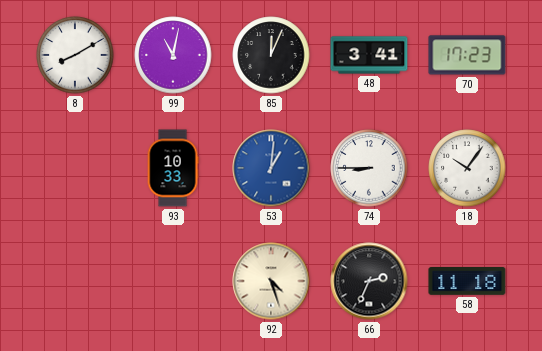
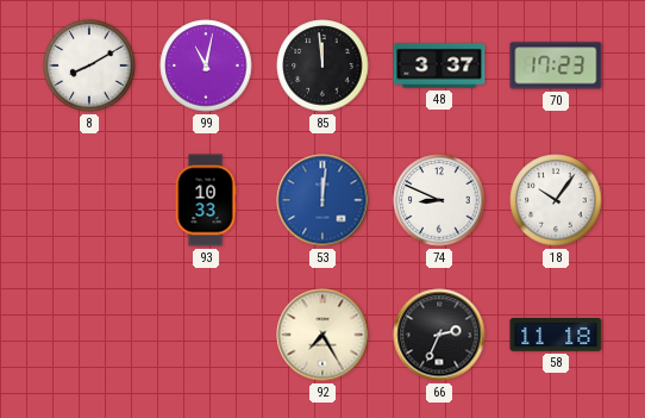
85: 12:04 -> 11:59 (322, 65)
48: 3:41 -> 3:37 (439, 65)
53: 1:01 -> 12:01 (322, 200)
74: 8:45 -> 8:49 (439, 200)
92: 4:27 -> 7:25 (322, 335)
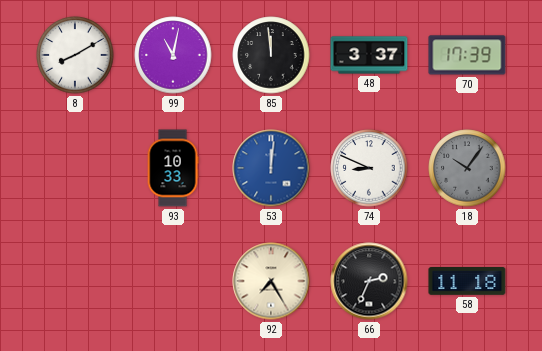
70: 17:23 -> 17:39 (467, 55)
18 dial: white -> grey (467, 168)
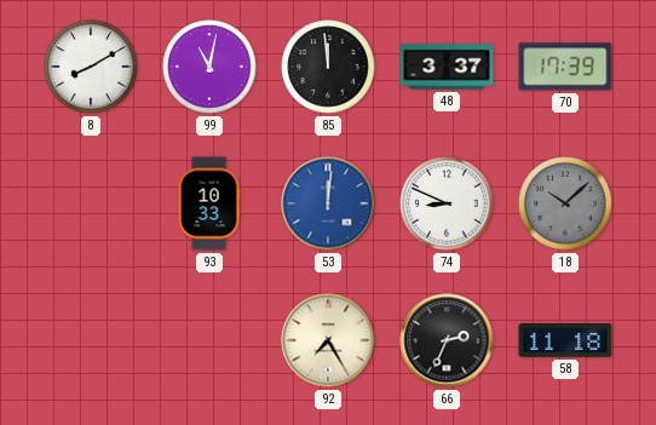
18: 10:06 -> 10:08 (565, 203)
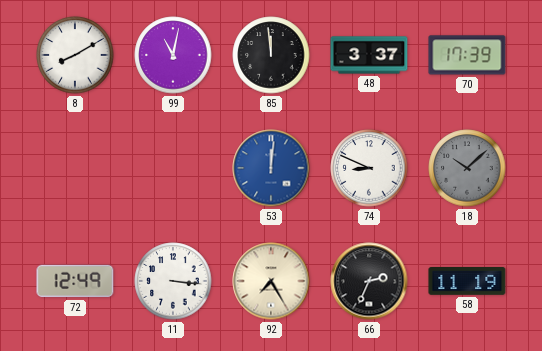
93: 10:33 -> none (209, 203)
72: none -> 12:49 (75, 281)
11: none -> 3:16 (173, 281)
58: 11:18 -> 11:19 (467, 282)
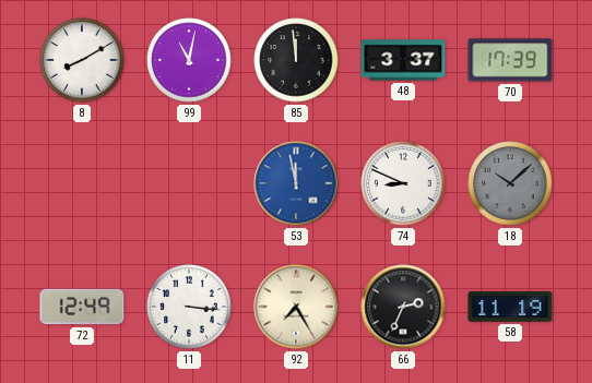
53: 12:01 -> 11:58 (296, 183)
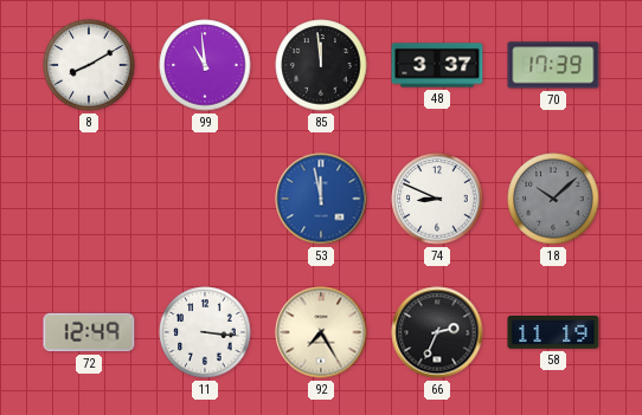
99: 11:02 -> 10:59 (205, 65)
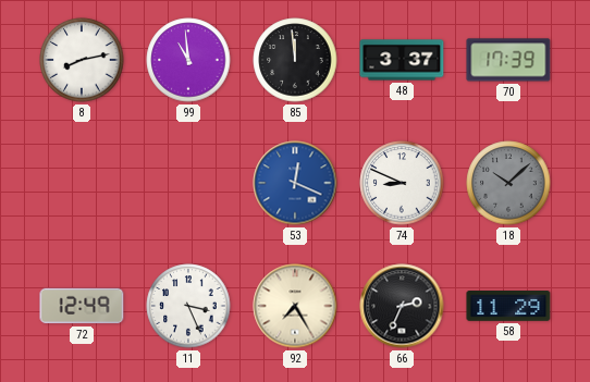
8: 8:10 -> 8:13 (82, 60)
53: 11:58 -> 12:19 (295, 183)
11: 3:16 -> 3:26 (188, 306)
58: 11:19 -> 11:29 (508, 307)
